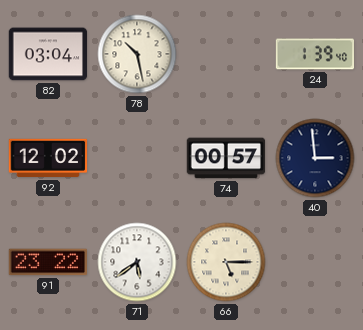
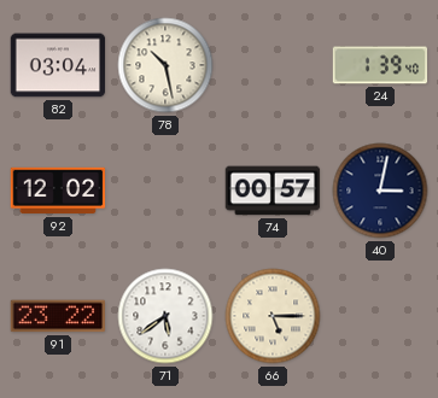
40: 2:59 -> 3:02 (380, 191)
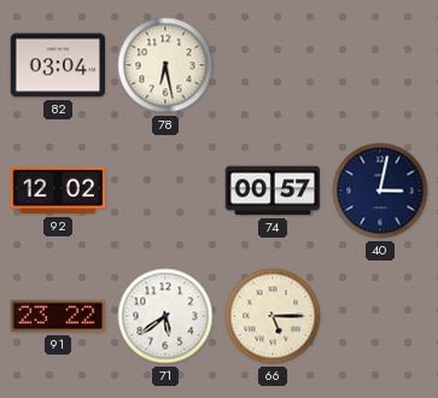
78: 10:28 -> 6:28 (165, 65)
24: 1:39 -> none (380, 65)
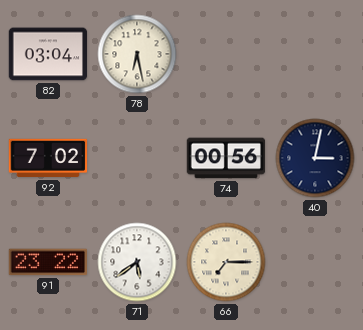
92: 12:02 -> 7:02 (48, 158)
74: 00:57 -> 00:56 (226, 158)
66: 5:15 -> 7:15 (226, 262)
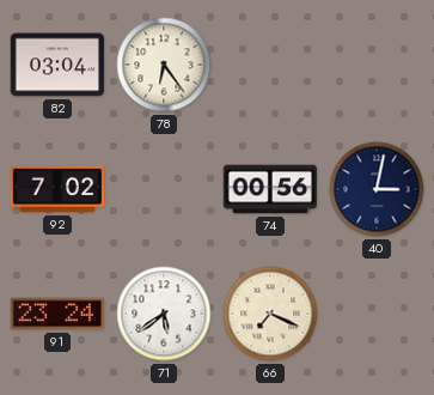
78: 6:28 -> 6:24 (164, 65)
91: 23:22 -> 23:24 (56, 314)
66: 7:15 -> 7:19 (270, 314)
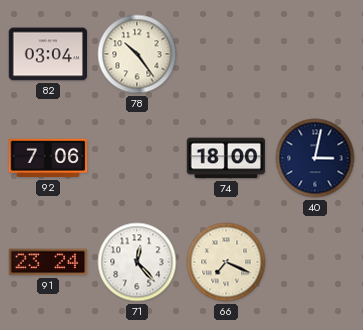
78: 6:24 -> 10:24 (137, 54)
92: 7:02 -> 7:06 (48, 158)
74: 00:56 -> 18:00 (226, 158)
71: 5:39 -> 12:23 (137, 262)
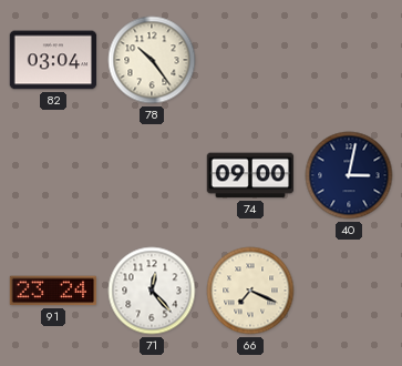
92: 7:06 -> none (48, 158)
74: 18:00 -> 09:00 (250, 175)
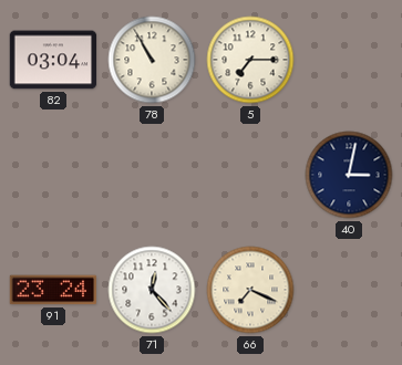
78: 10:24 -> 10:55 (152, 60)
5: none -> 7:15 (250, 60)
74: 09:00 -> none (250, 175)
